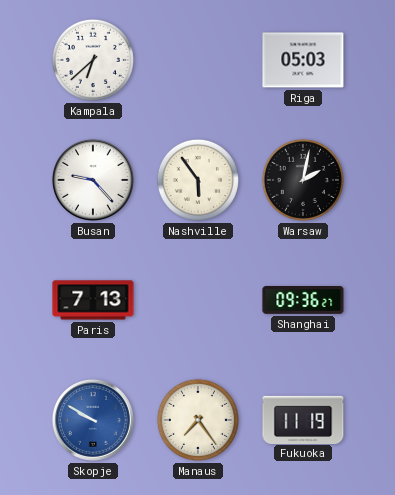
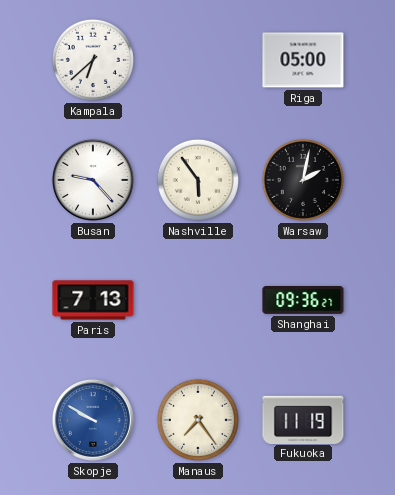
Riga: 05:03 -> 05:00 (303, 60)
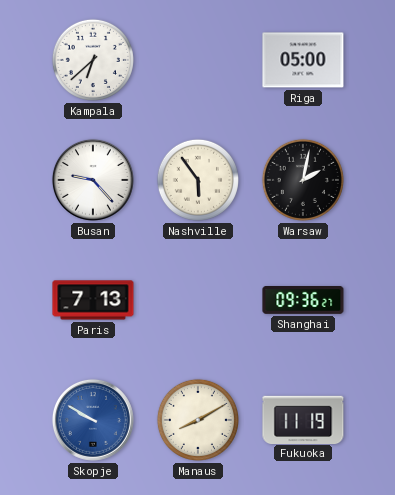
Manaus: 7:24 -> 8:10 (198, 420)
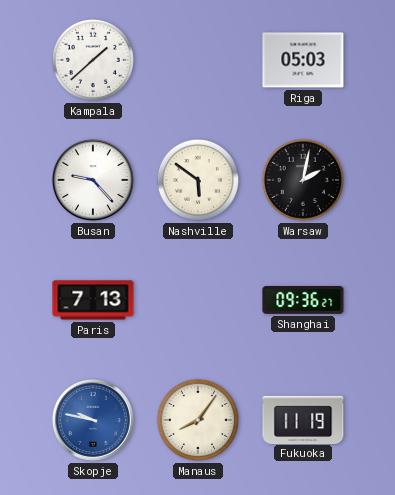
Kampala: 6:38 -> 1:38 (93, 60)
Riga: 05:00 -> 05:03 (303, 60)
Nashville: 5:54 -> 5:51 (198, 180)
Skopje: 9:50 -> 9:47 (93, 420)
Manaus: 8:10 -> 8:06 (198, 420)
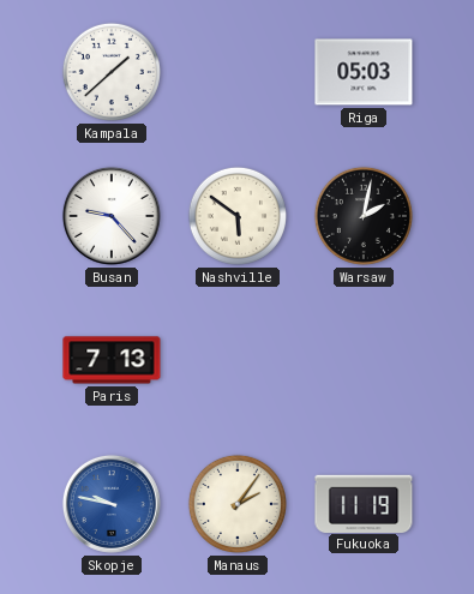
Shanghai: 09:36 -> none (303, 301)
Manaus: 8:06 -> 2:06 (238, 504)
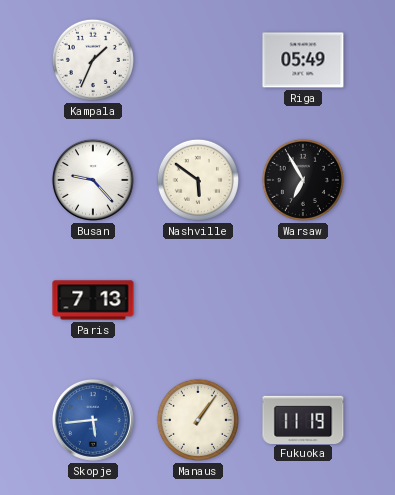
Kampala: 1:38 -> 1:34 (93, 60)
Riga: 05:03 -> 05:49 (303, 60)
Warsaw: 2:02 -> 6:55 (303, 180)
Skopje: 9:47 -> 5:44 (93, 420)
Manaus: 2:06 -> 1:06 (198, 420)
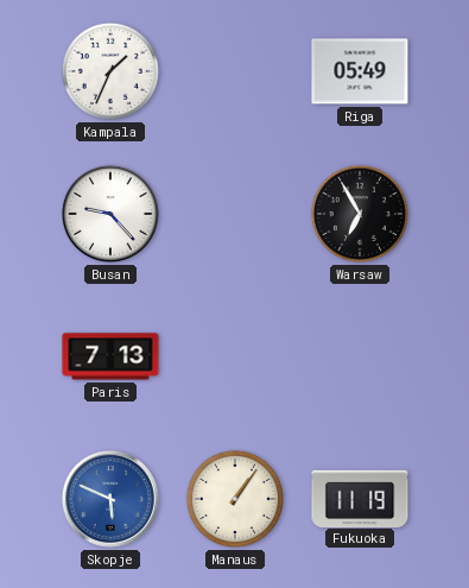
Nashville: 5:51 -> none (198, 180)
Skopje: 5:44 -> 5:49 (110, 499)
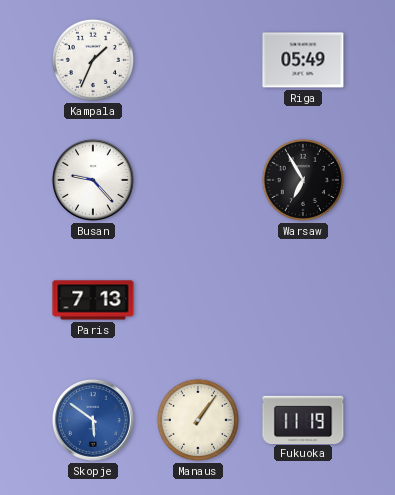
Skopje: 5:49 -> 5:51 (93, 420)
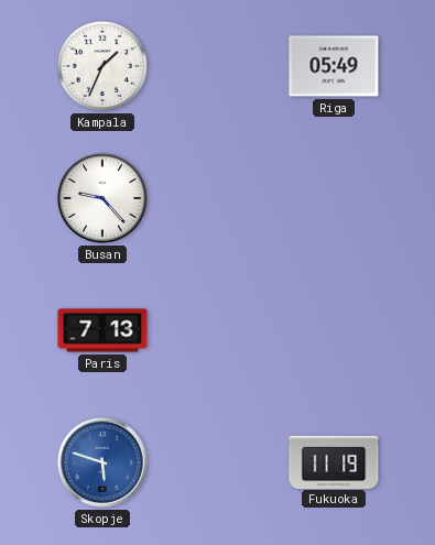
Warsaw: 6:55 -> none (303, 180)
Skopje: 5:51 -> 5:48 (102, 462)
Manaus: 1:06 -> none (198, 420)
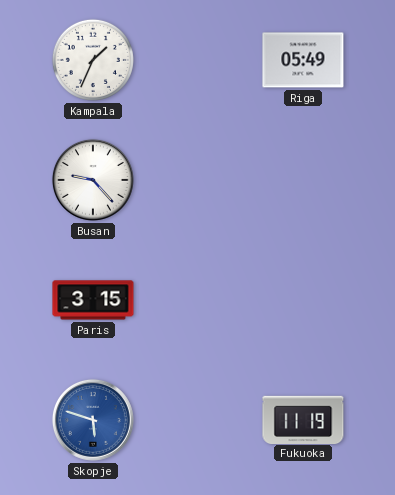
Paris: 7:13 -> 3:15 (93, 300)
